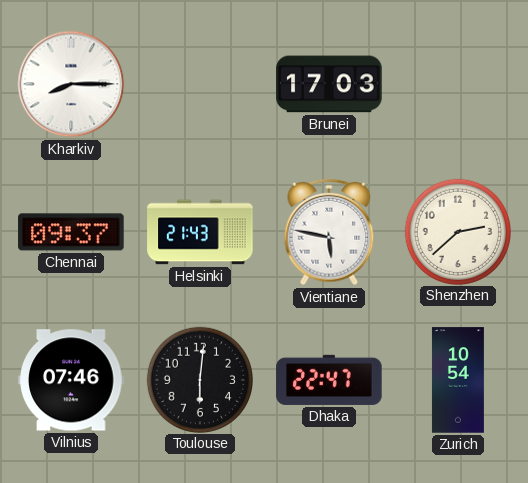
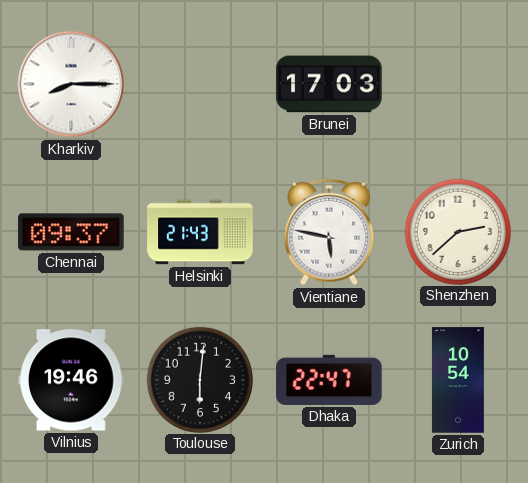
Vilnius: 07:46 -> 19:46 (71, 380)
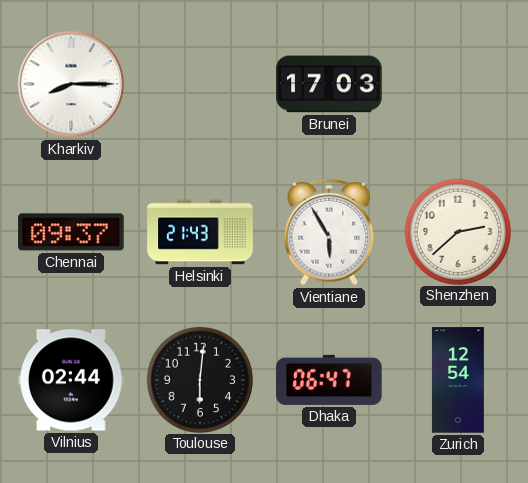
Vientiane: 5:47 -> 5:55 (329, 232)
Vilnius: 19:46 -> 02:44 (71, 380)
Dhaka: 22:47 -> 06:47 (329, 380)
Zurich: 10:54 -> 12:54 (458, 380)
